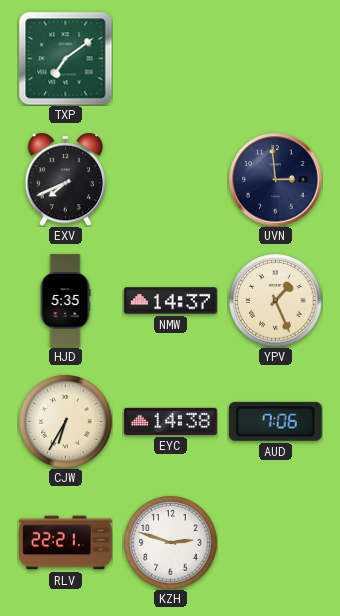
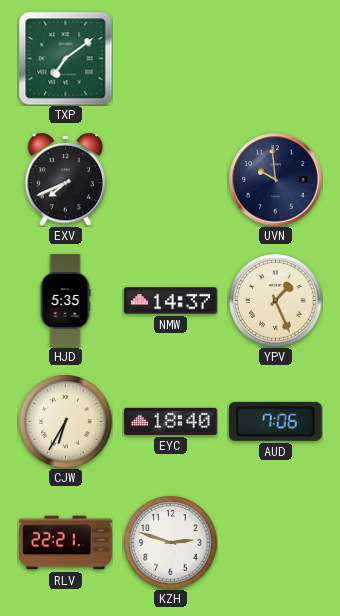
UVN: 2:59 -> 9:59 (275, 179)
EYC: 14:38 -> 18:40 (171, 421)
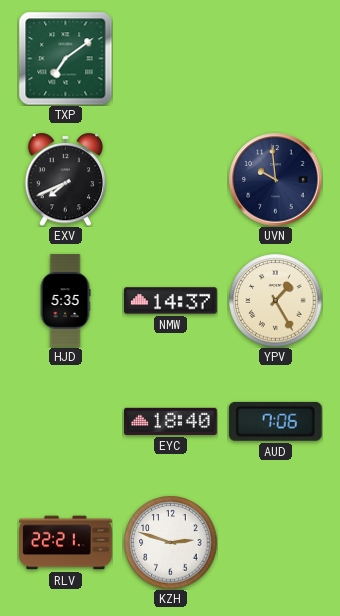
YPV: 1:26 -> 1:25 (275, 300)
CJW: 6:35 -> none (65, 421)
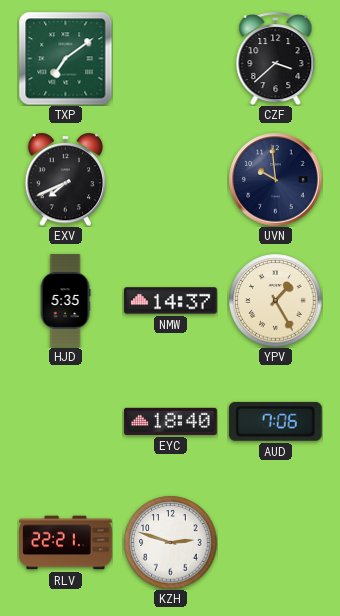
CZF: none -> 3:38 (276, 58)
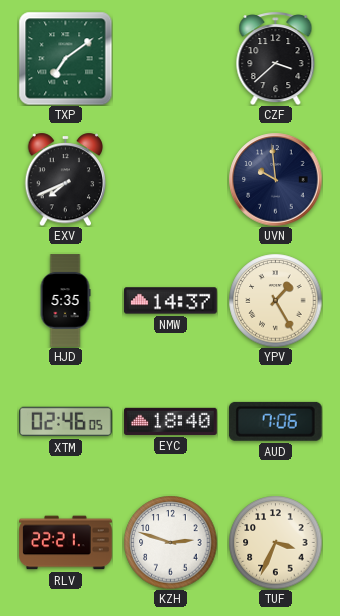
XTM: none -> 02:46 (66, 422)
TUF: none -> 3:34 (275, 542)
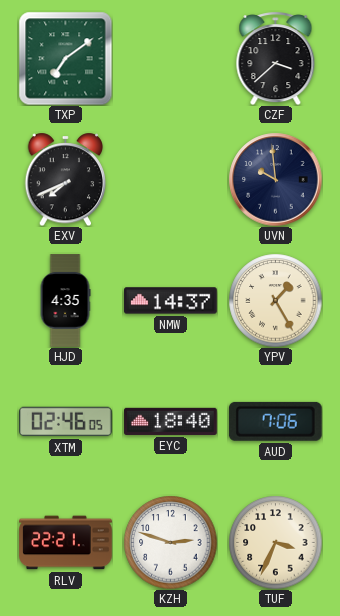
HJD: 5:35 -> 4:35 (65, 301)
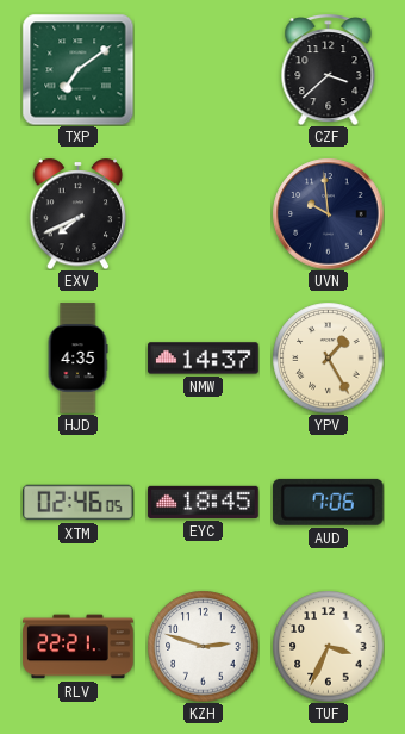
EYC: 18:40 -> 18:45 (204, 502)
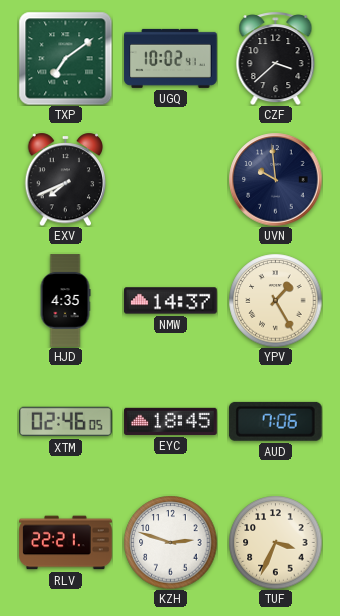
UGQ: none -> 10:02 (171, 58)
